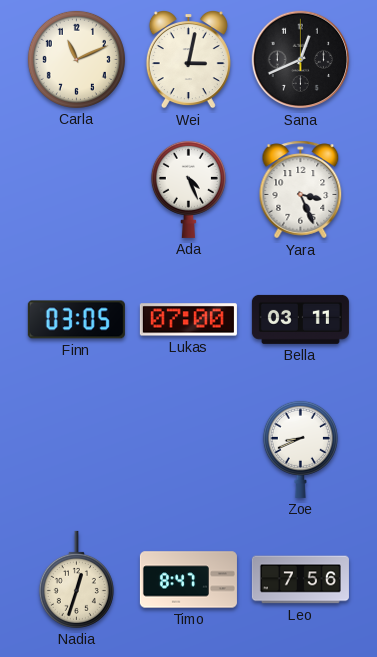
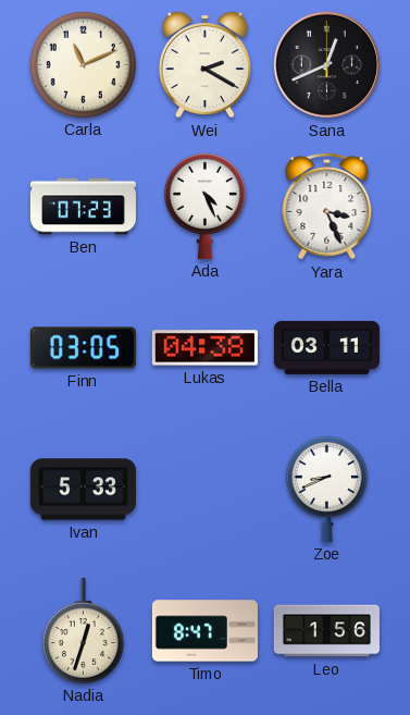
Wei: 3:02 -> 2:20 (204, 65)
Ben: none -> 07:23 (83, 207)
Lukas: 07:00 -> 04:38 (204, 348)
Ivan: none -> 5:33 (83, 490)
Leo: 7:56 -> 1:56 (326, 631)
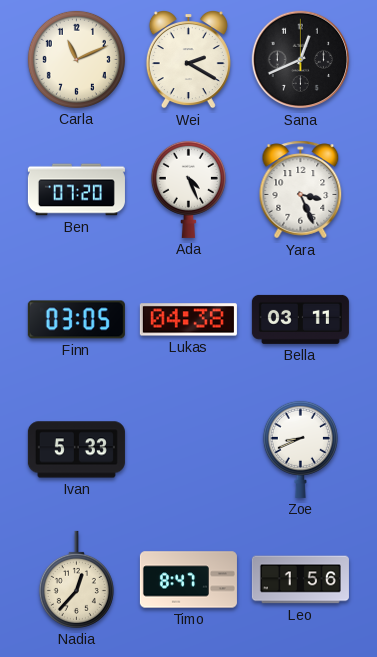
Ben: 07:23 -> 07:20 (76, 190)
Nadia: 12:33 -> 12:37 (76, 579)
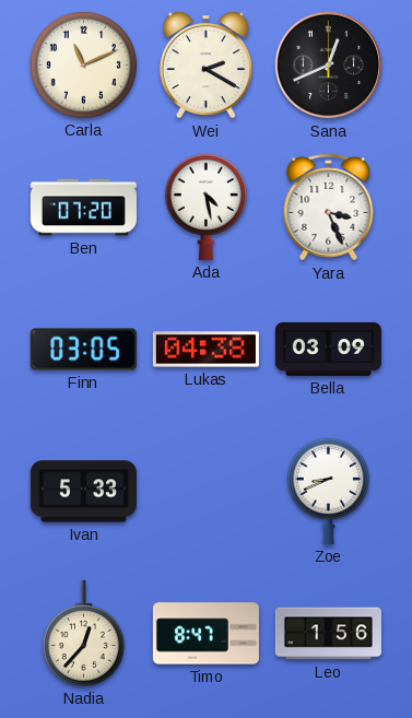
Ada: 4:26 -> 4:28 (205, 207)
Bella: 03:11 -> 03:09 (328, 349)
